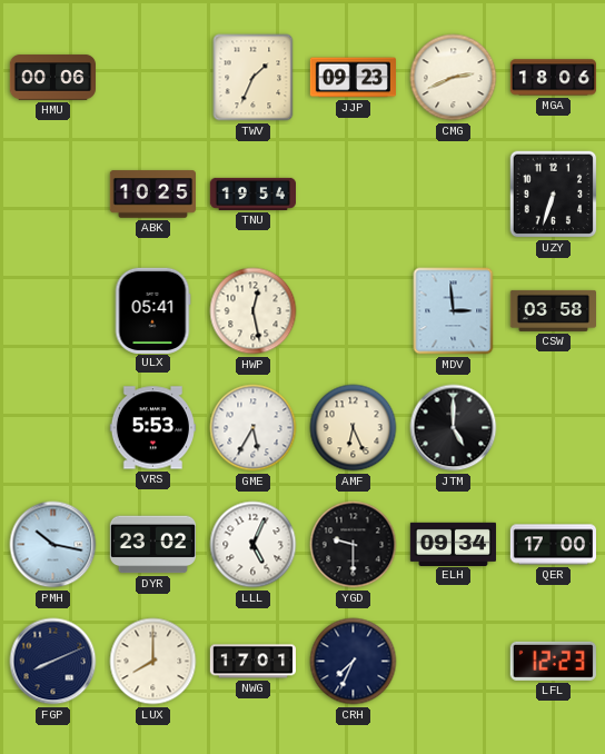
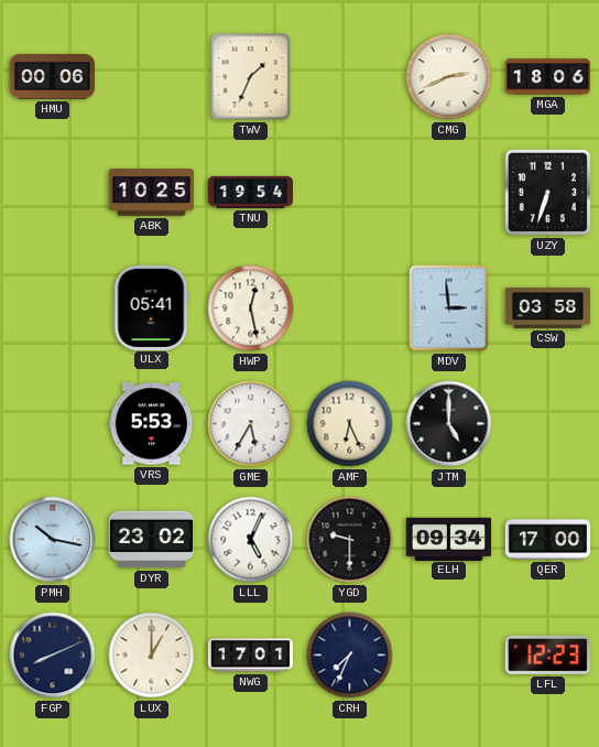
JJP: 09:23 -> none (353, 78)
LUX: 8:00 -> 1:00 (152, 656)
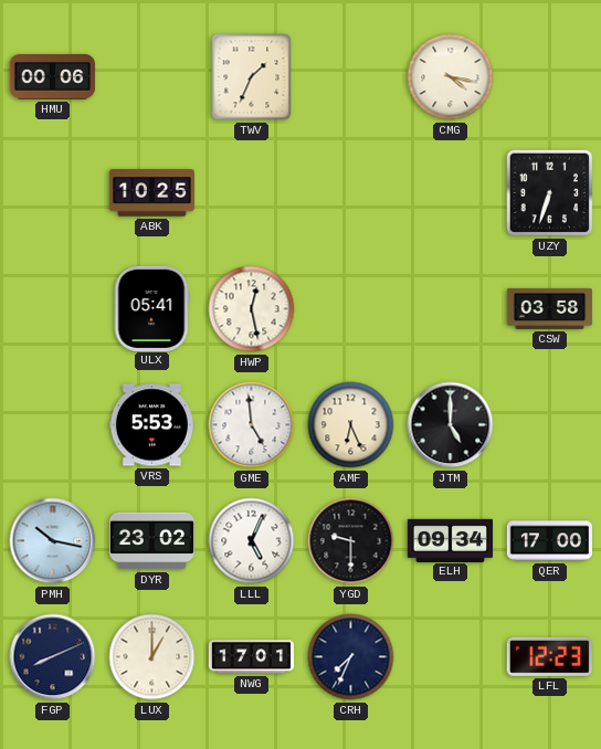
CMG: 2:41 -> 4:17 (451, 77)
MGA: 18:06 -> none (548, 77)
TNU: 19:54 -> none (250, 192)
MDV: 2:59 -> none (449, 308)
GME: 5:35 -> 4:59 (252, 425)
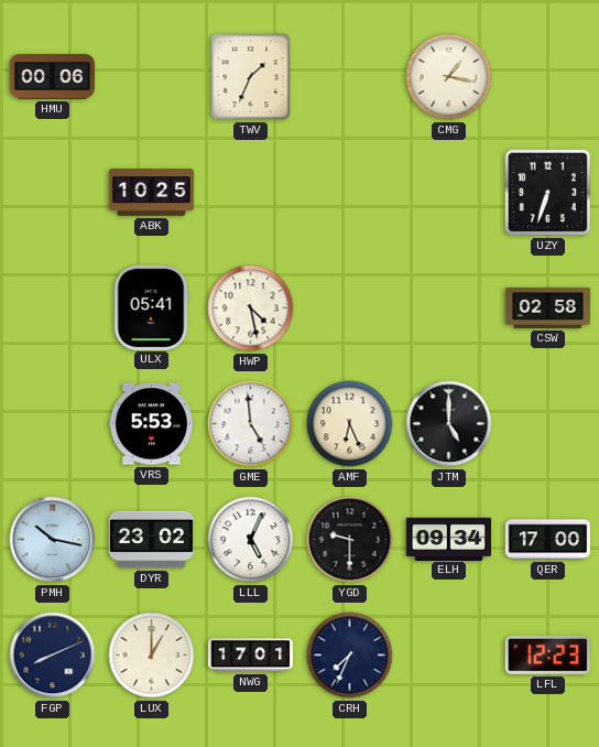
CMG: 4:17 -> 1:17 (449, 77)
HWP: 12:28 -> 4:28 (251, 308)
CSW: 03:58 -> 02:58 (547, 307)
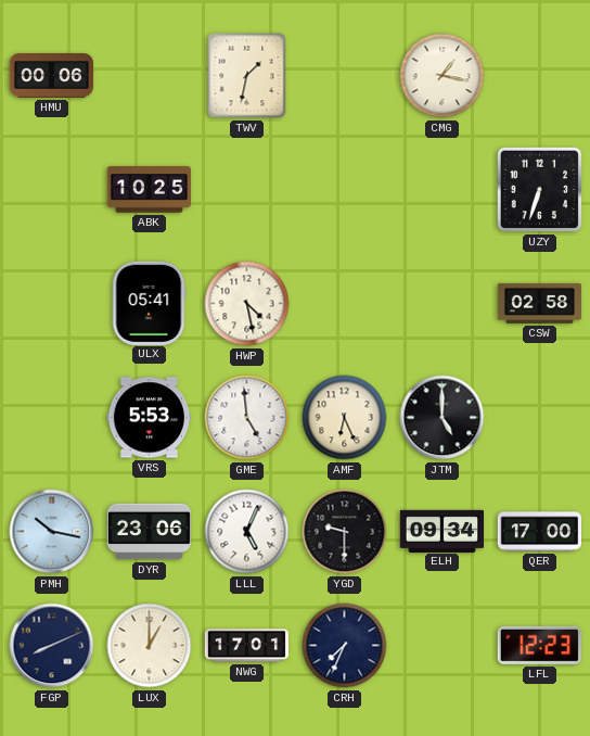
TWV: 1:34 -> 1:32 (247, 76)
DYR: 23:02 -> 23:06 (149, 532)
